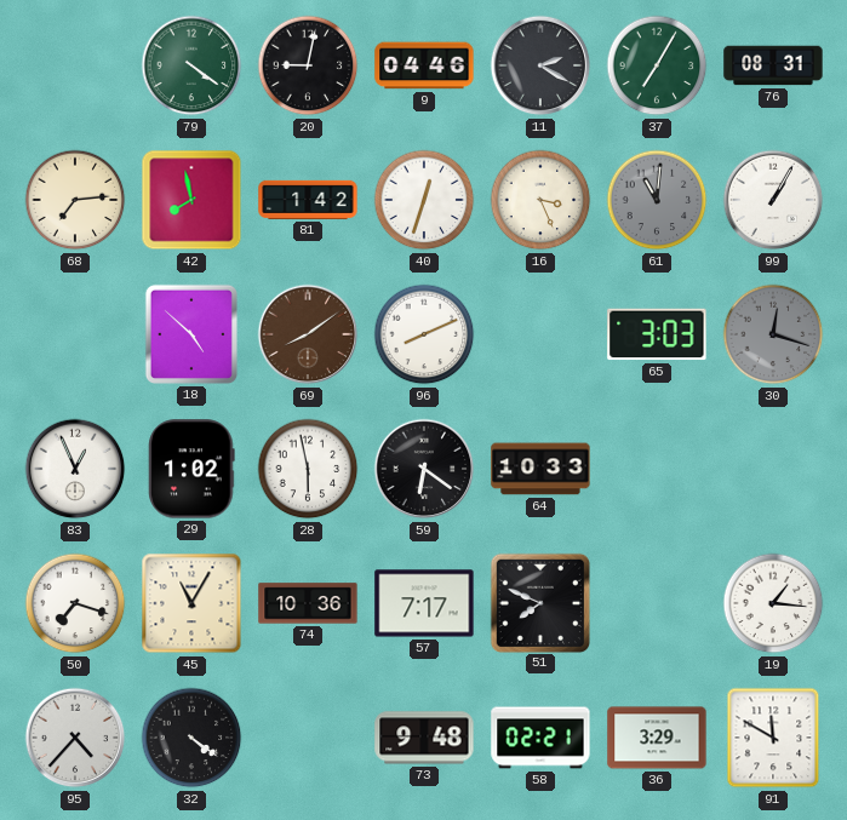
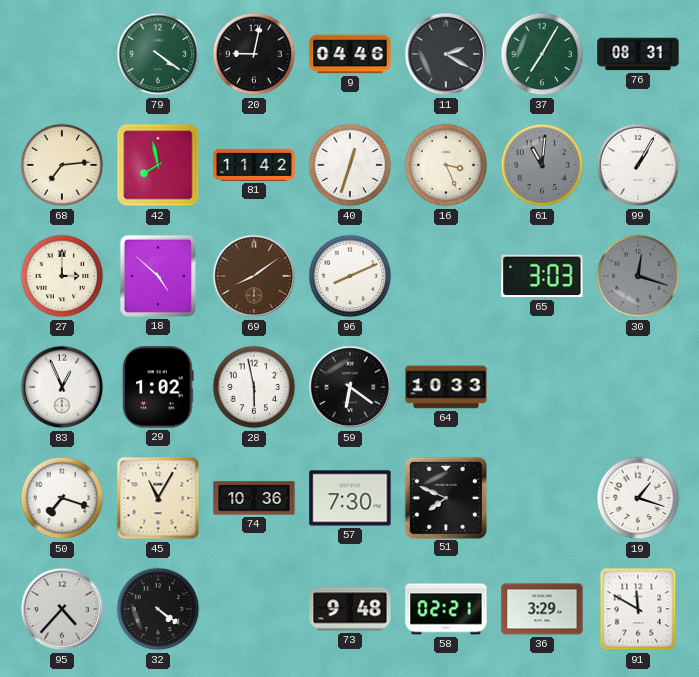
81: 1:42 -> 11:42 (254, 165)
27: none -> 3:00 (62, 276)
57: 7:17 -> 7:30 (350, 498)
19: 1:16 -> 1:18 (638, 498)
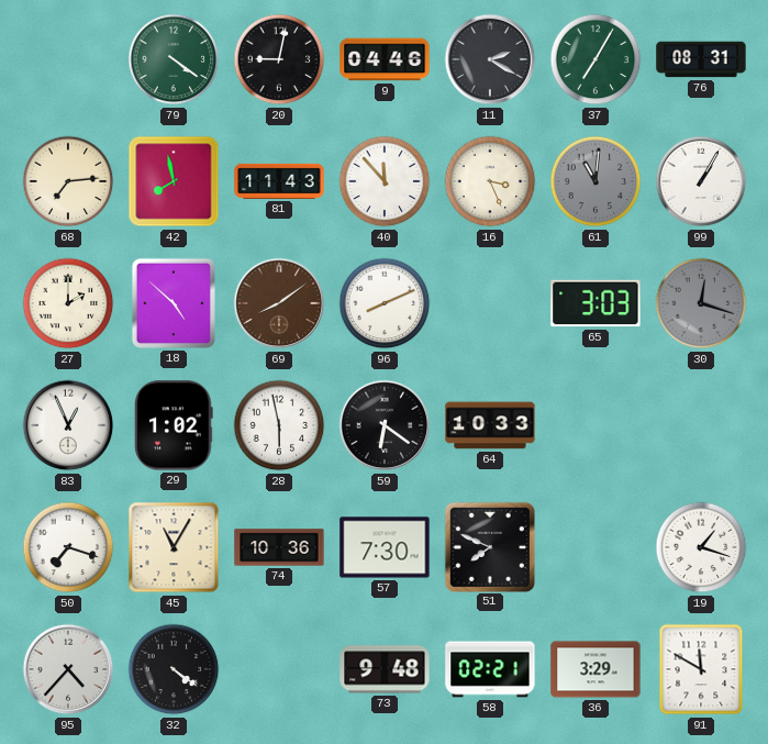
81: 11:42 -> 11:43 (279, 181)
40: 12:33 -> 11:53 (385, 181)
27: 3:00 -> 2:00 (68, 303)
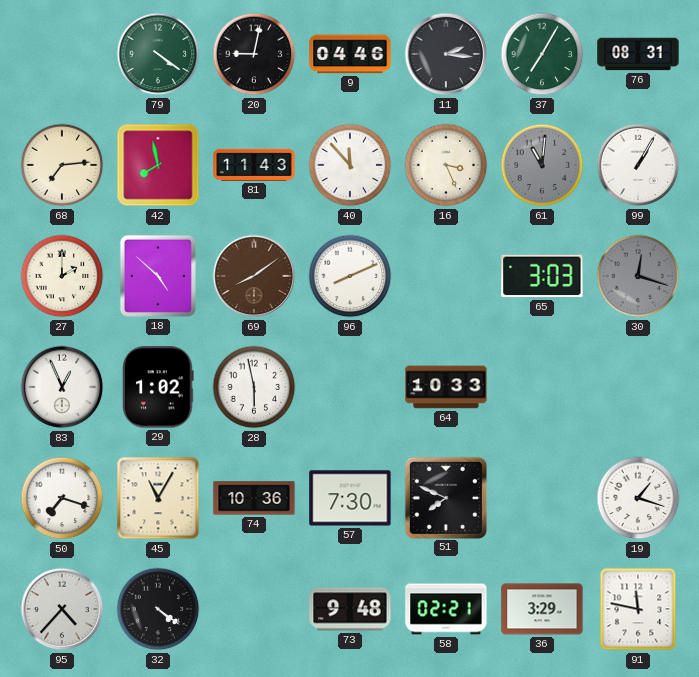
11: 2:20 -> 2:16 (446, 54)
59: 6:21 -> none (385, 425)
91: 11:50 -> 11:47 (638, 609)
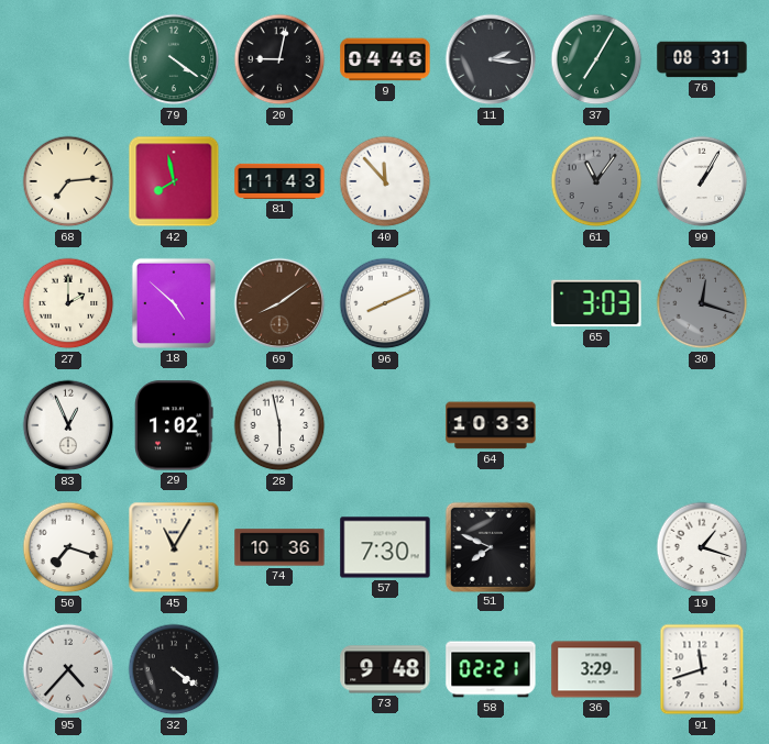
16: 3:26 -> none (446, 165)
61: 11:01 -> 11:06 (596, 181)
91: 11:47 -> 11:42 (702, 669)
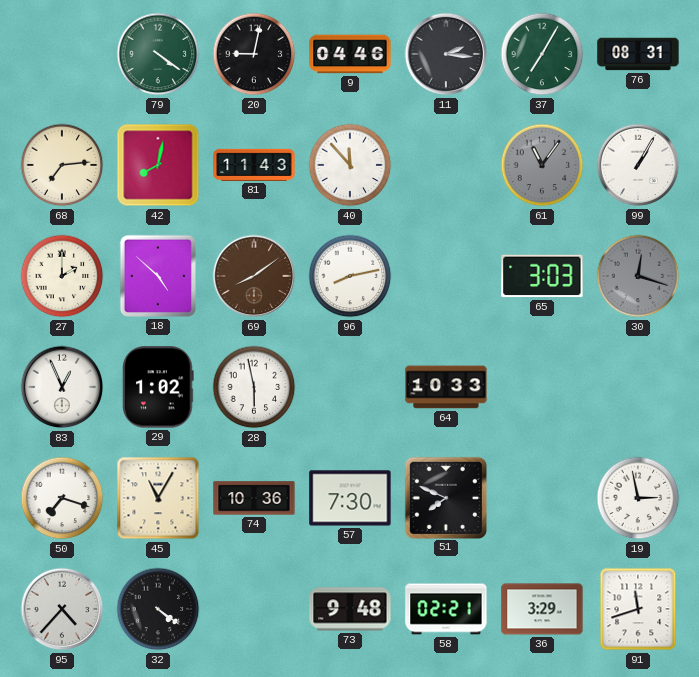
42: 7:58 -> 8:02 (158, 165)
96: 8:11 -> 8:13 (350, 276)
19: 1:18 -> 2:58 (638, 498)
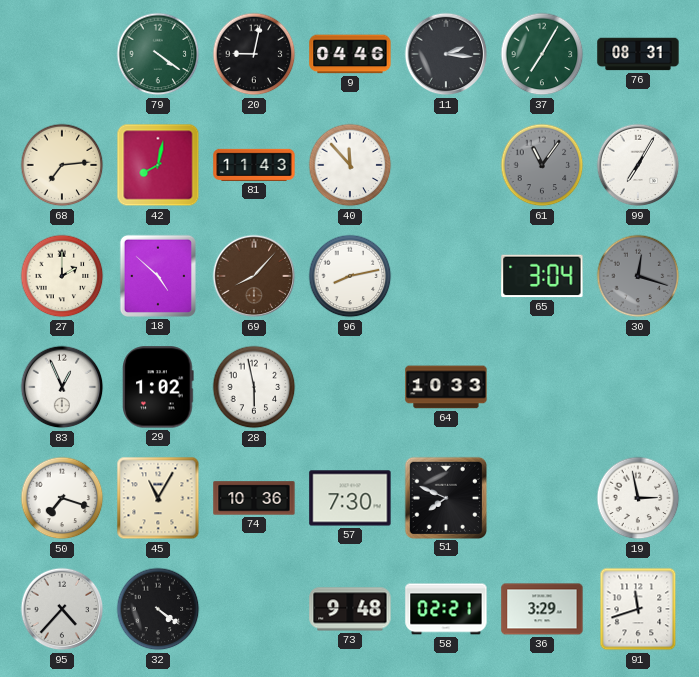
99: 1:05 -> 7:05 (638, 165)
69: 8:09 -> 8:07 (254, 276)
65: 3:03 -> 3:04 (542, 276)
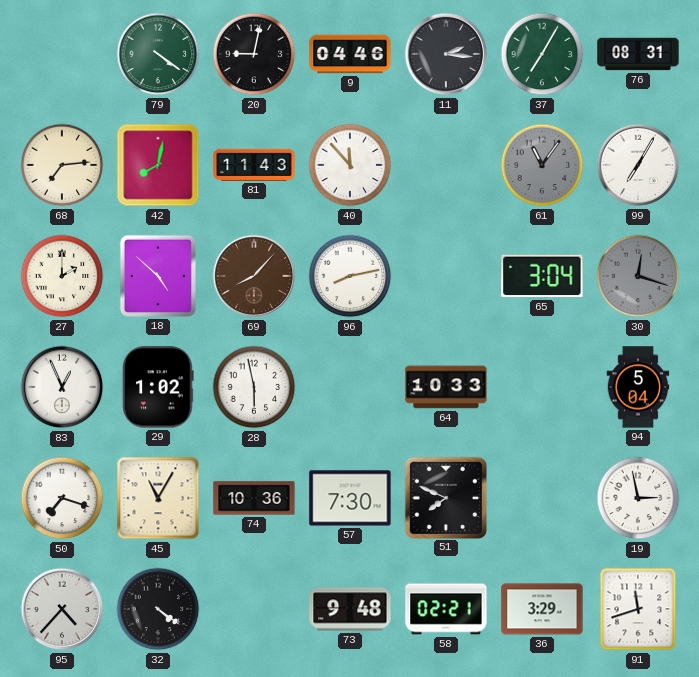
94: none -> 5:04 (638, 387)
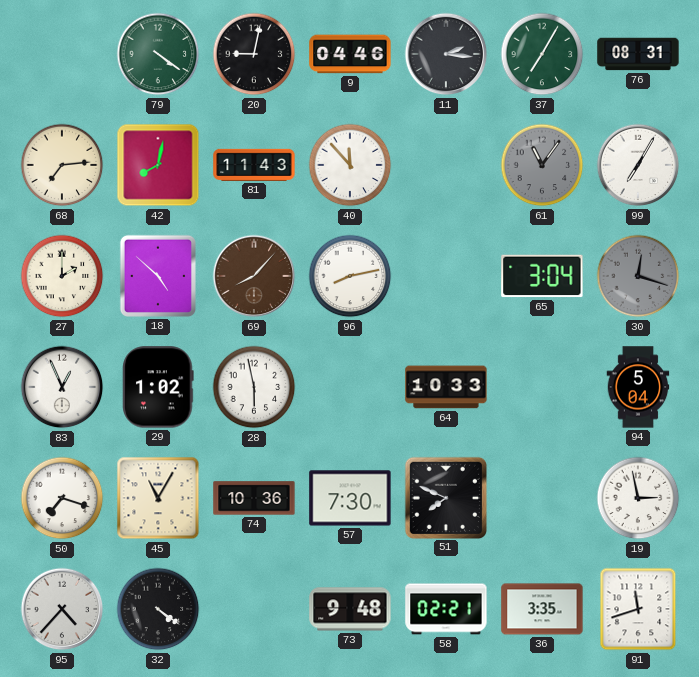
36: 3:29 -> 3:35 (542, 609)
